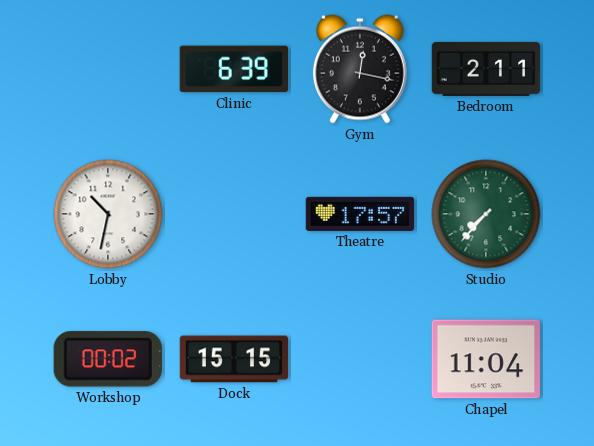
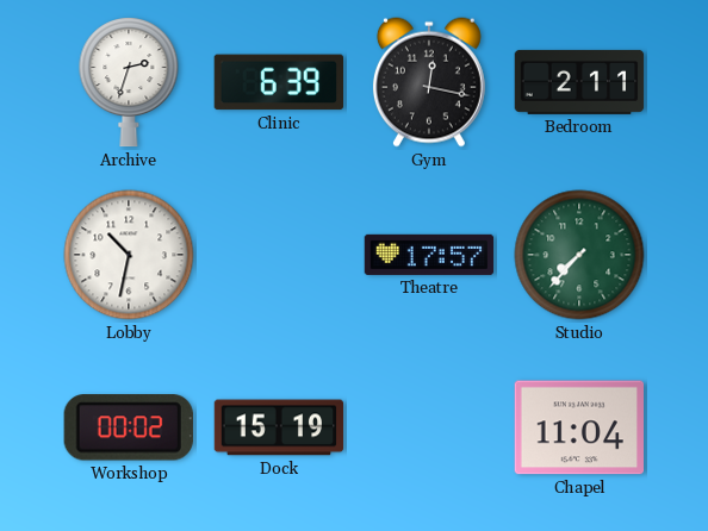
Archive: none -> 2:33 (129, 83)
Dock: 15:15 -> 15:19 (279, 427)
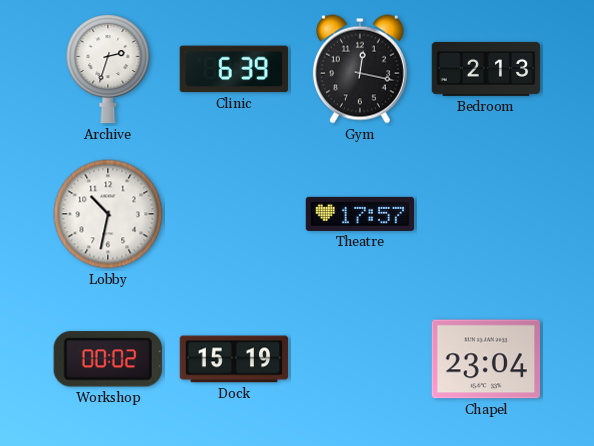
Bedroom: 2:11 -> 2:13 (486, 69)
Studio: 7:37 -> none (579, 255)
Chapel: 11:04 -> 23:04 (485, 359)
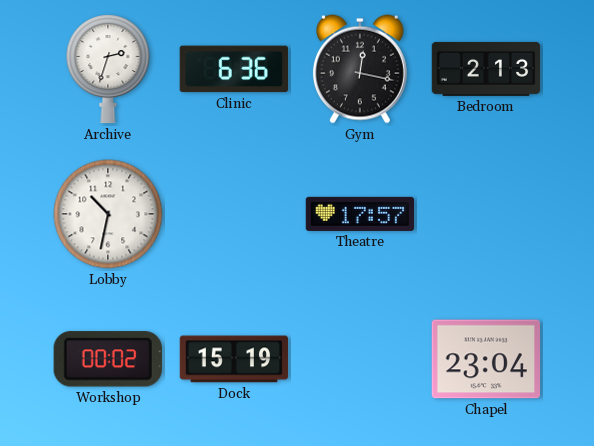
Clinic: 6:39 -> 6:36 (233, 69)
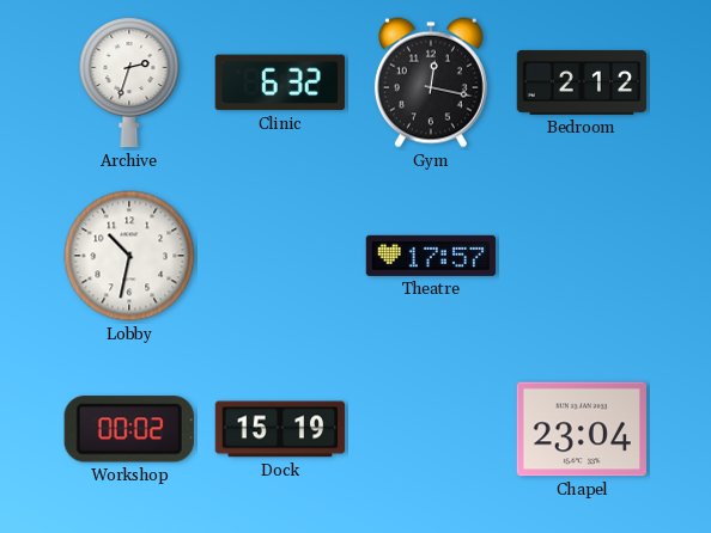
Clinic: 6:36 -> 6:32 (279, 82)
Bedroom: 2:13 -> 2:12 (582, 82)
